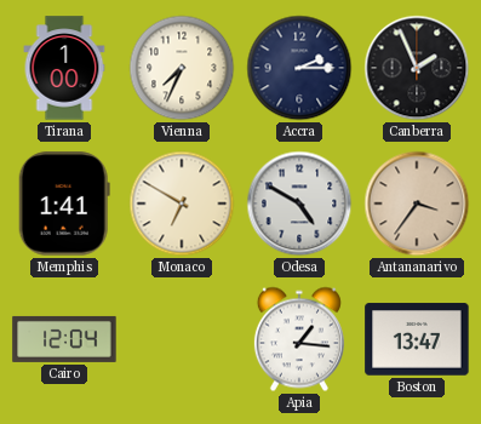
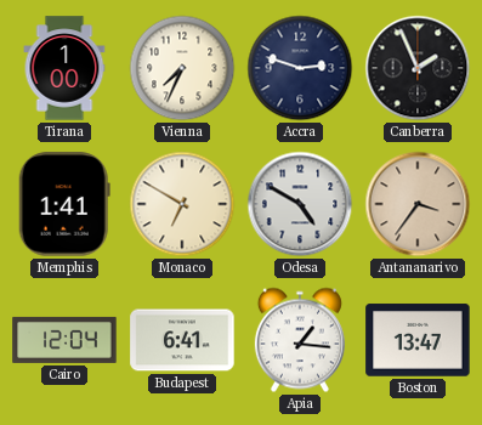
Accra: 2:15 -> 2:48 (300, 68)
Budapest: none -> 6:41 (182, 340)
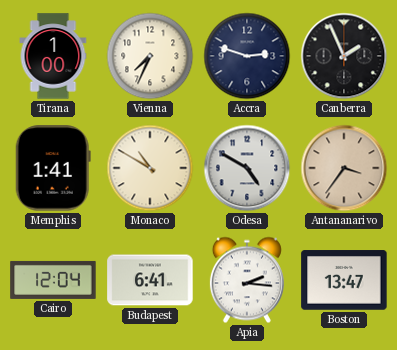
Monaco: 6:50 -> 10:50 (150, 168)
Apia: 1:16 -> 2:16 (247, 280)
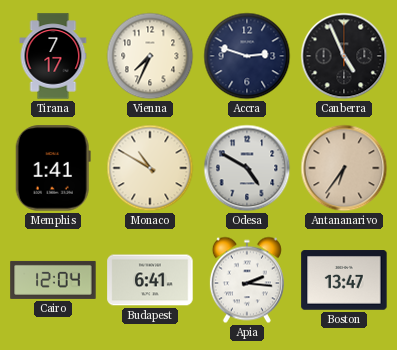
Tirana: 1:00 -> 7:17 (53, 56)
Canberra: 1:56 -> 4:56 (344, 56)
Antananarivo: 3:36 -> 6:36 (344, 168)
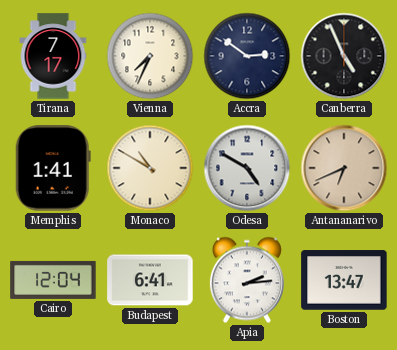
Accra: 2:48 -> 2:51 (247, 56)
Antananarivo: 6:36 -> 6:41 (344, 168)
Apia: 2:16 -> 2:14 (247, 280)
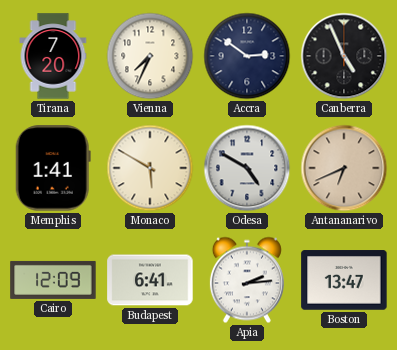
Tirana: 7:17 -> 7:20 (53, 56)
Monaco: 10:50 -> 5:50 (150, 168)
Cairo: 12:04 -> 12:09 (53, 280)
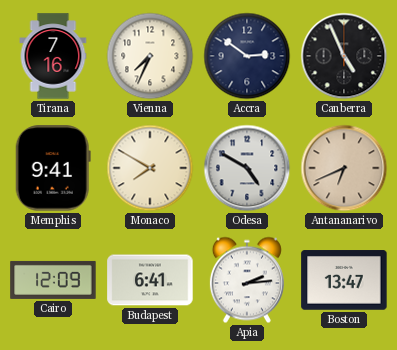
Tirana: 7:20 -> 7:16 (53, 56)
Memphis: 1:41 -> 9:41 (53, 168)
Monaco: 5:50 -> 7:50 (150, 168)
